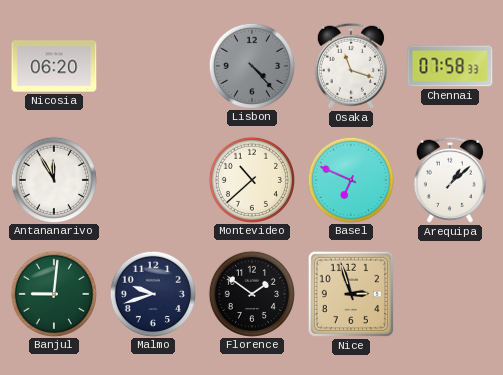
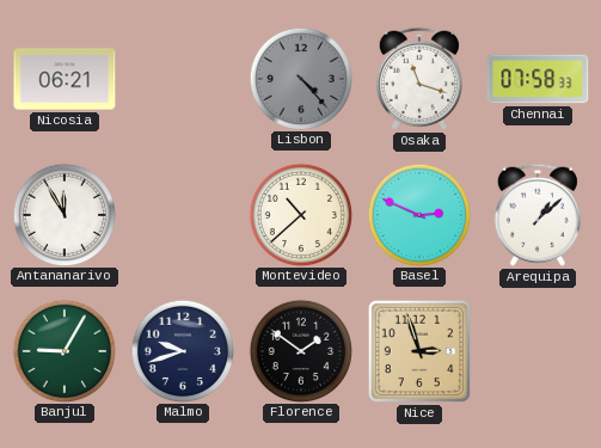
Nicosia: 06:20 -> 06:21 (65, 79)
Basel: 6:49 -> 2:49 (418, 214)
Banjul: 9:01 -> 9:05 (63, 350)
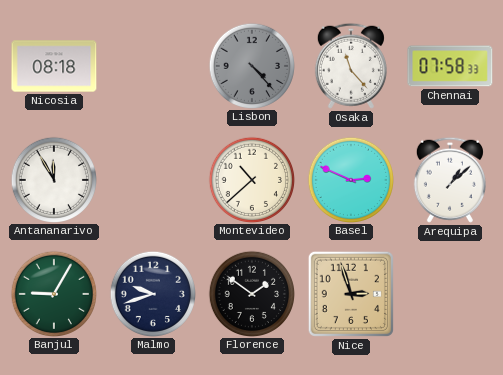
Nicosia: 06:21 -> 08:18 (54, 66)
Osaka: 11:18 -> 11:23 (351, 66)
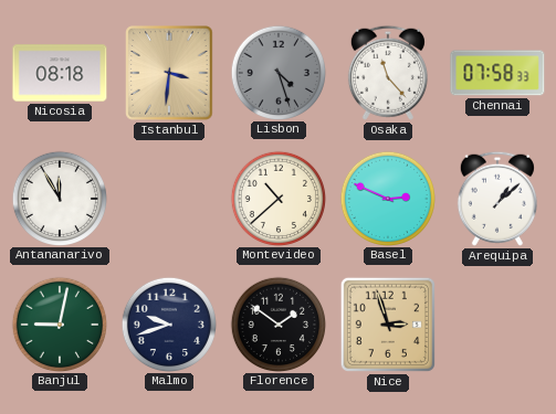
Istanbul: none -> 3:31 (169, 73)
Lisbon: 4:23 -> 4:27 (277, 72)
Banjul: 9:05 -> 9:02 (59, 323)
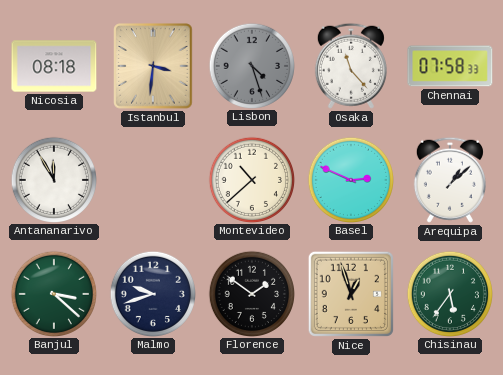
Banjul: 9:02 -> 3:22 (53, 293)
Nice: 2:57 -> 12:57 (351, 294)
Chisinau: none -> 5:36 (449, 293)
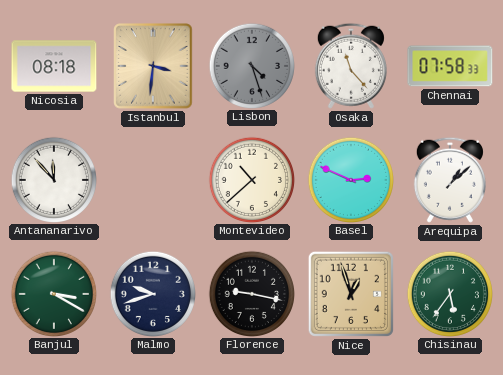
Antananarivo: 11:55 -> 11:53 (53, 179)
Banjul: 3:22 -> 3:20 (53, 293)
Florence: 1:51 -> 9:17 (251, 293)
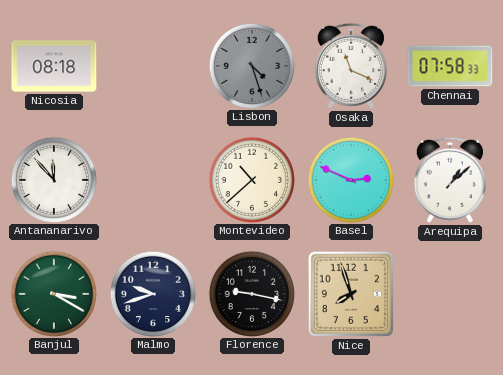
Istanbul: 3:31 -> none (153, 66)
Osaka: 11:23 -> 11:19 (351, 66)
Nice: 12:57 -> 7:57 (351, 294)
Chisinau: 5:36 -> none (449, 293)
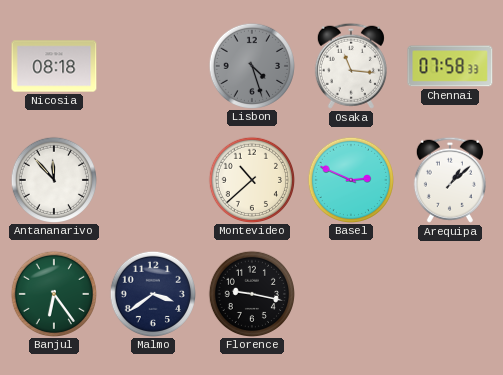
Osaka: 11:19 -> 11:16 (351, 66)
Banjul: 3:20 -> 6:24 (53, 293)
Malmo: 9:42 -> 3:39 (152, 293)
Nice: 7:57 -> none (351, 294)
